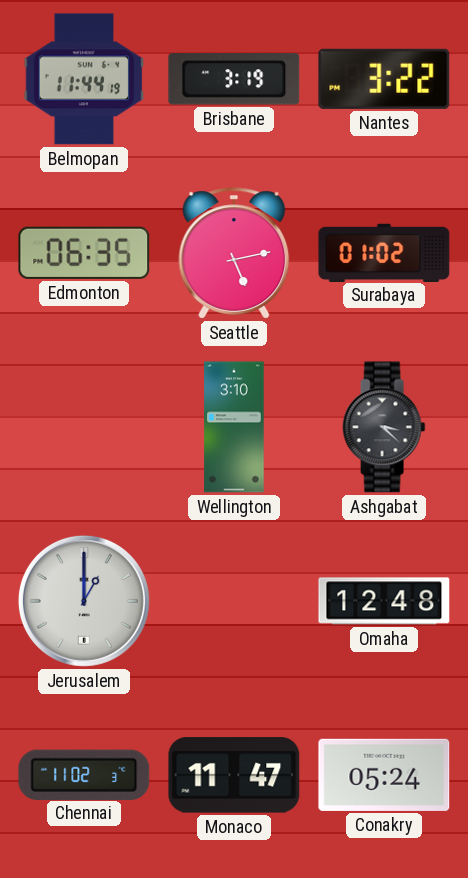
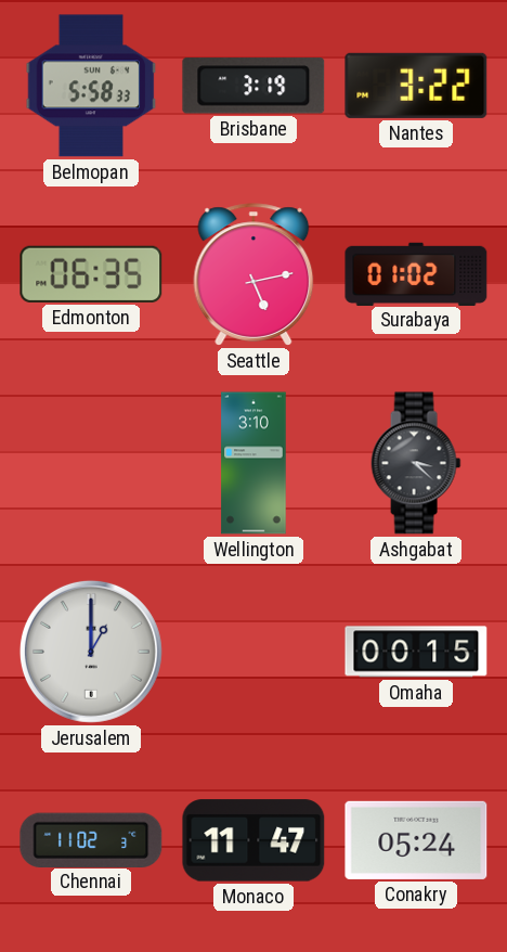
Belmopan: 11:44 -> 5:58 (91, 86)
Omaha: 12:48 -> 00:15 (416, 652)
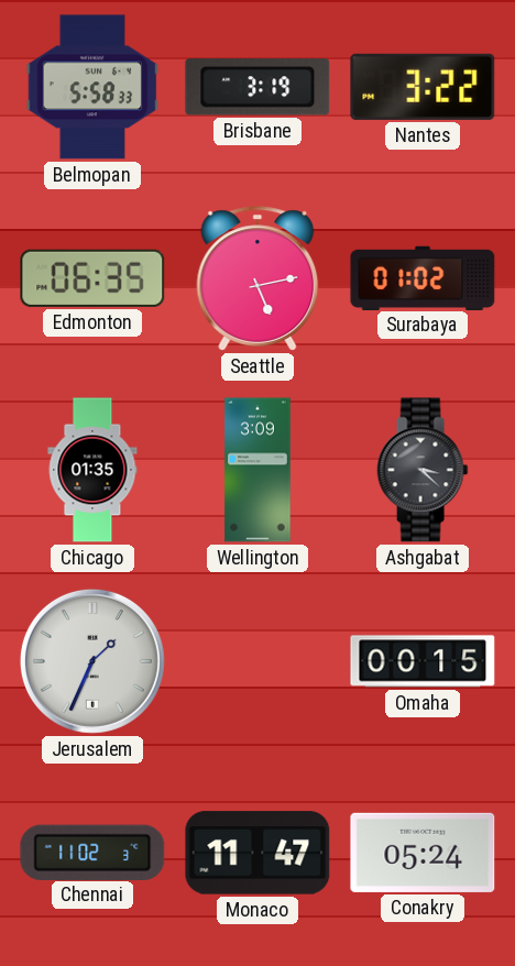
Chicago: none -> 01:35 (92, 470)
Wellington: 3:10 -> 3:09 (257, 470)
Jerusalem: 1:00 -> 1:34 (92, 661)
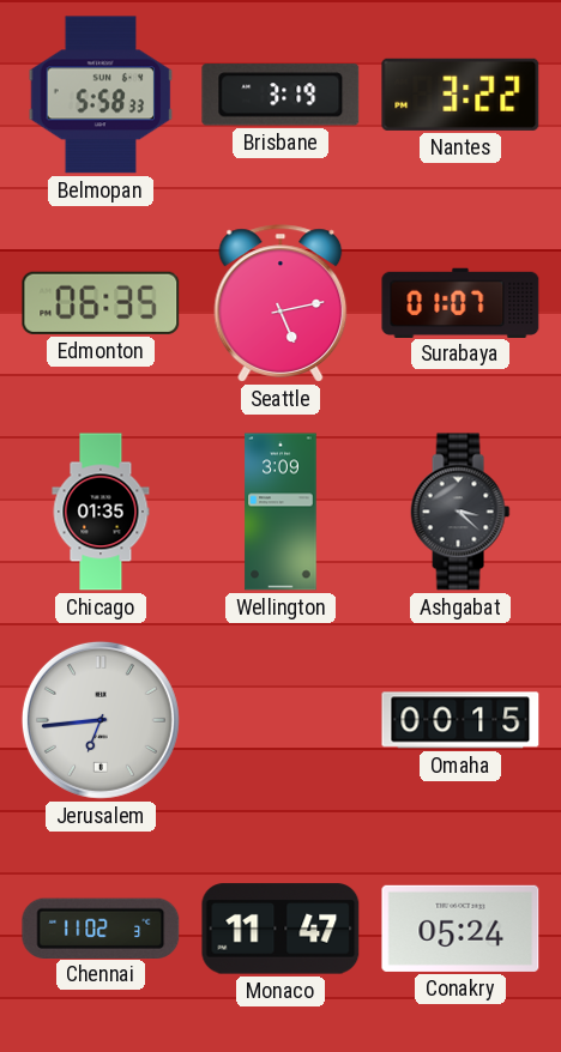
Surabaya: 01:02 -> 01:07 (460, 302)
Jerusalem: 1:34 -> 6:44 (101, 720)
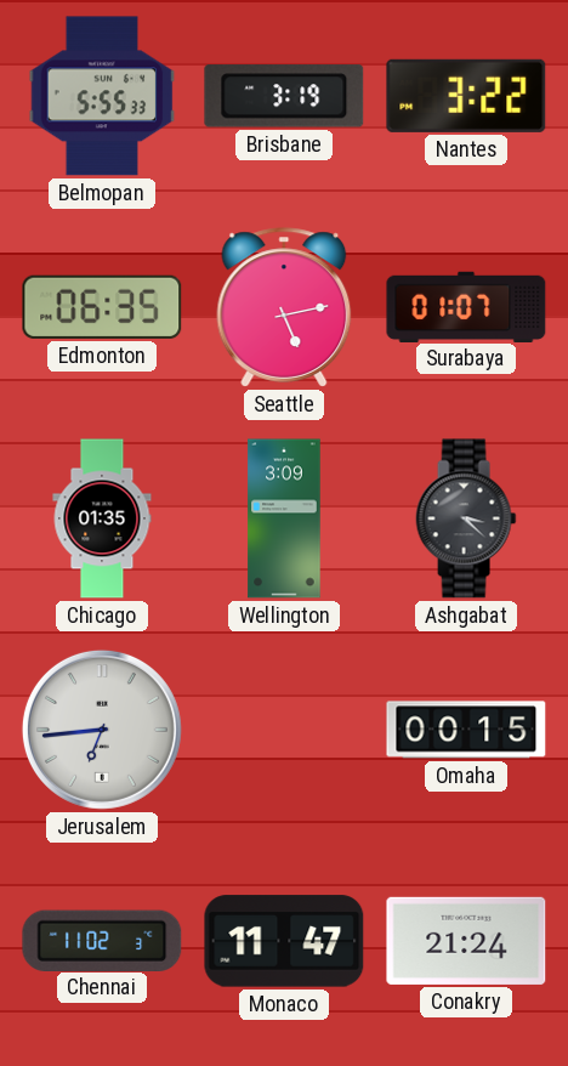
Belmopan: 5:58 -> 5:55 (102, 96)
Conakry: 05:24 -> 21:24 (466, 941)
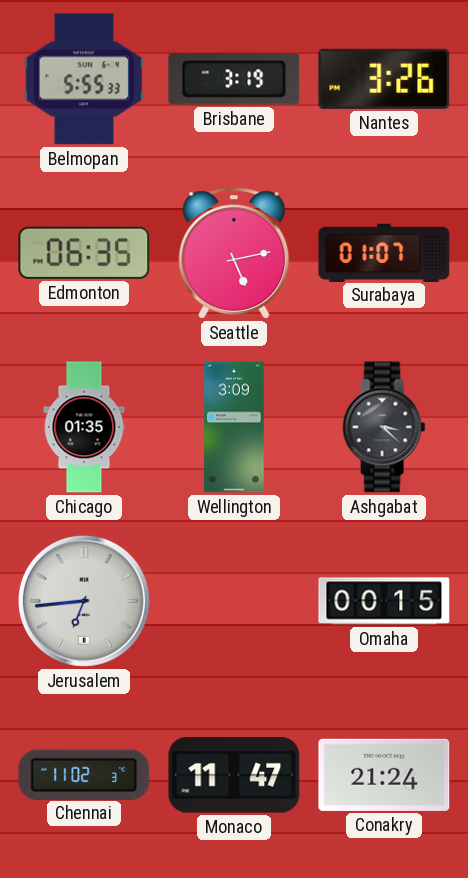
Nantes: 3:22 -> 3:26 (384, 79)
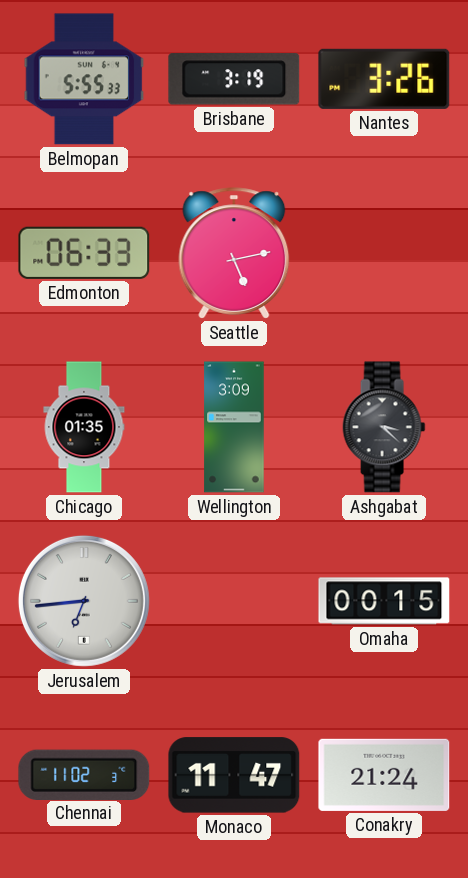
Edmonton: 06:35 -> 06:33 (84, 253)
Surabaya: 01:07 -> none (384, 252)
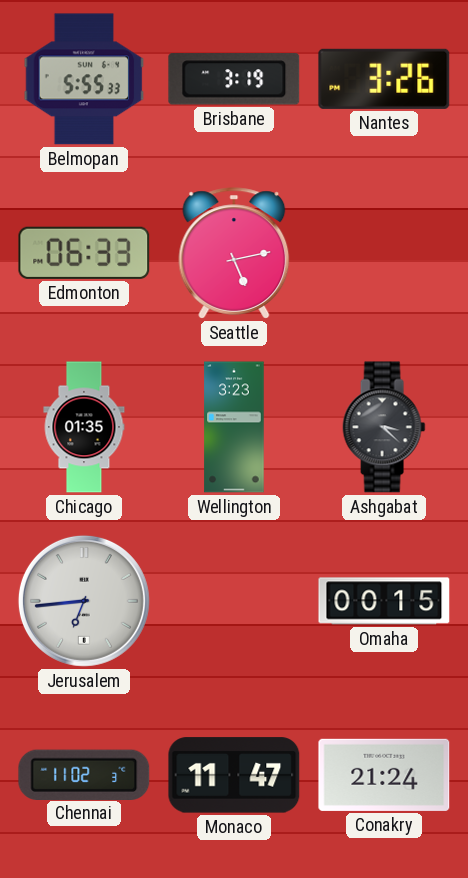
Wellington: 3:09 -> 3:23 (234, 427)
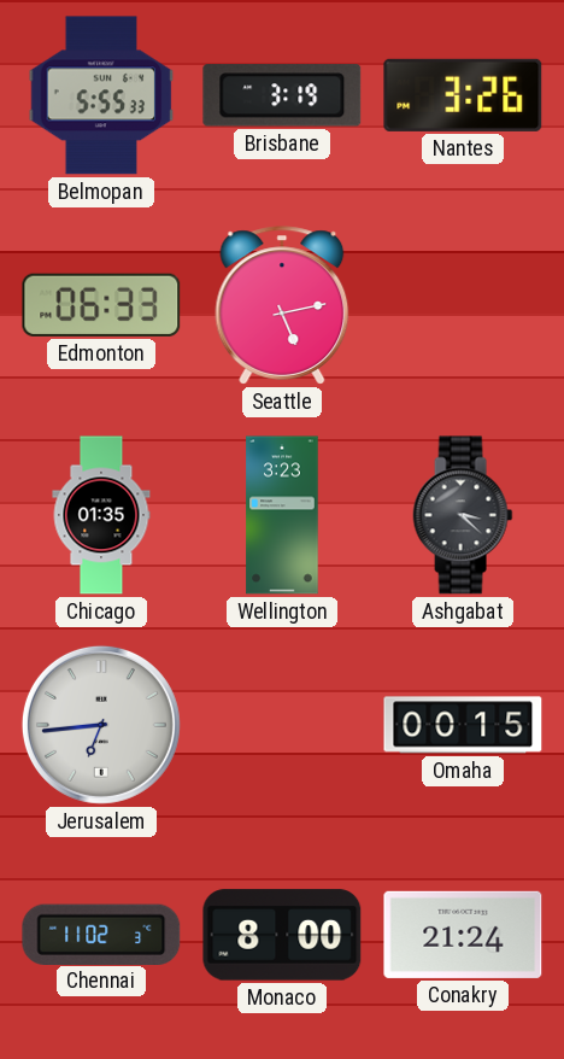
Monaco: 11:47 -> 8:00 (282, 935)
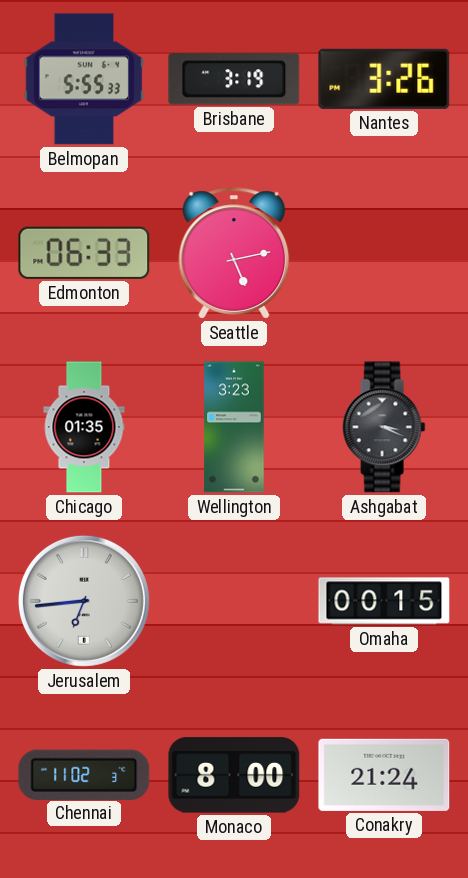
Ashgabat: 3:22 -> 3:19 (384, 427)
